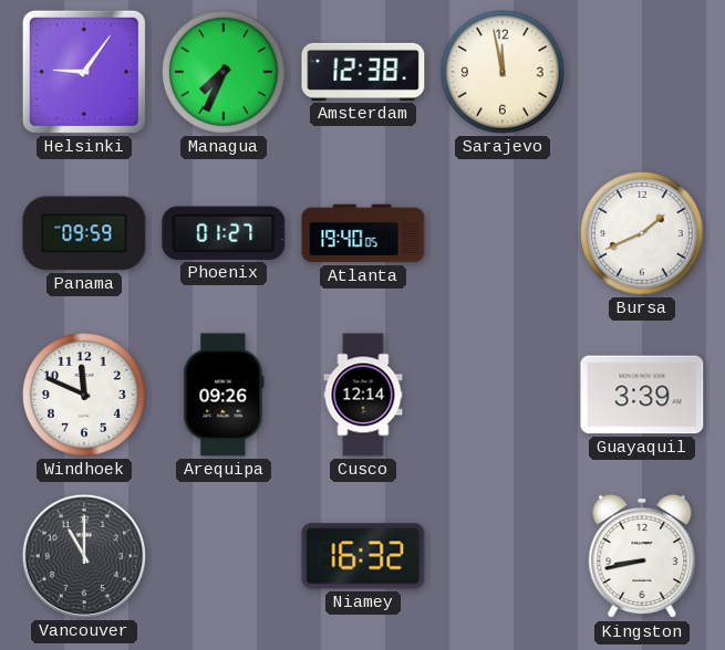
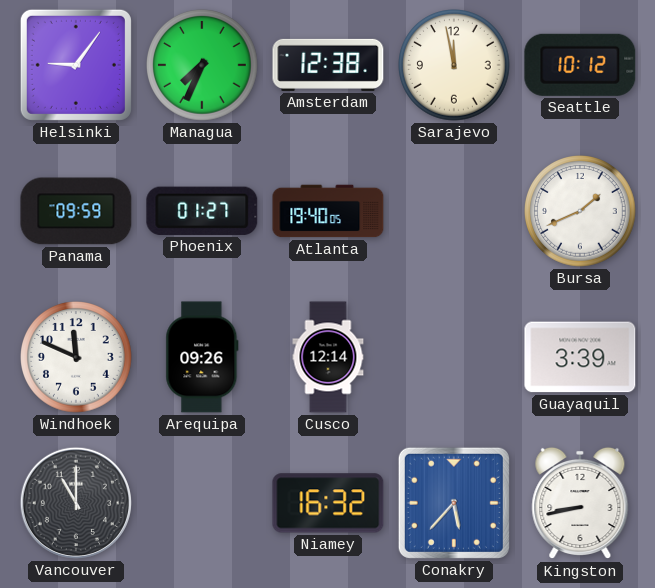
Seattle: none -> 10:12 (580, 65)
Conakry: none -> 5:37 (454, 503)
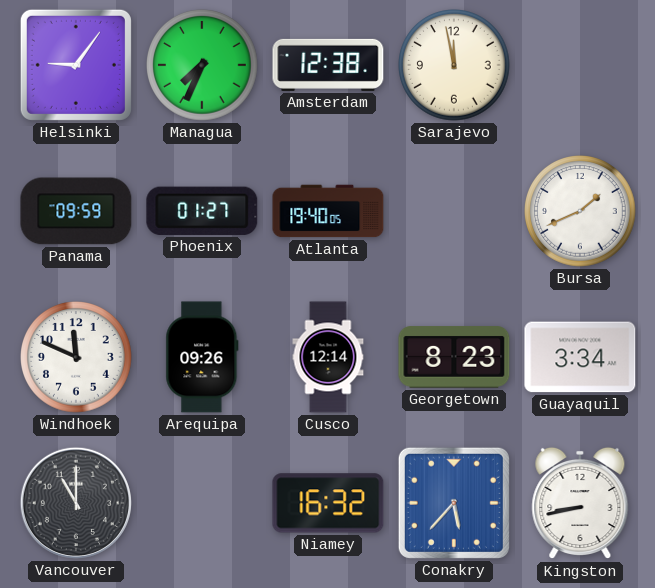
Seattle: 10:12 -> none (580, 65)
Georgetown: none -> 8:23 (454, 357)
Guayaquil: 3:39 -> 3:34 (580, 357)
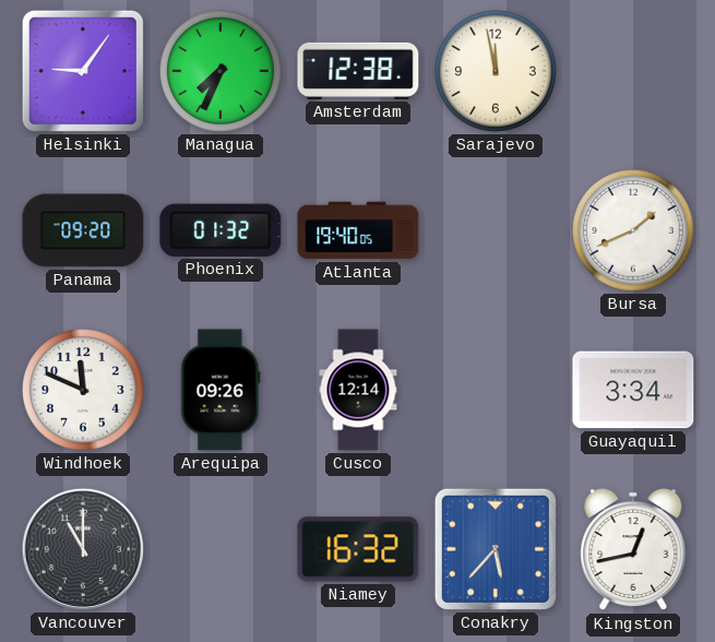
Panama: 09:59 -> 09:20 (83, 230)
Phoenix: 01:27 -> 01:32 (221, 230)
Georgetown: 8:23 -> none (454, 357)
Kingston: 8:43 -> 12:43 (633, 549)
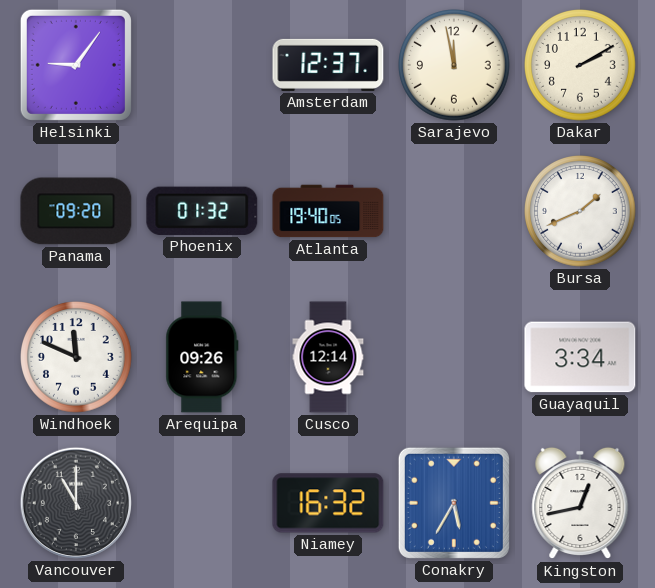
Managua: 7:34 -> none (221, 71)
Amsterdam: 12:38 -> 12:37 (328, 65)
Dakar: none -> 2:10 (580, 65)
Conakry: 5:37 -> 5:35 (454, 503)
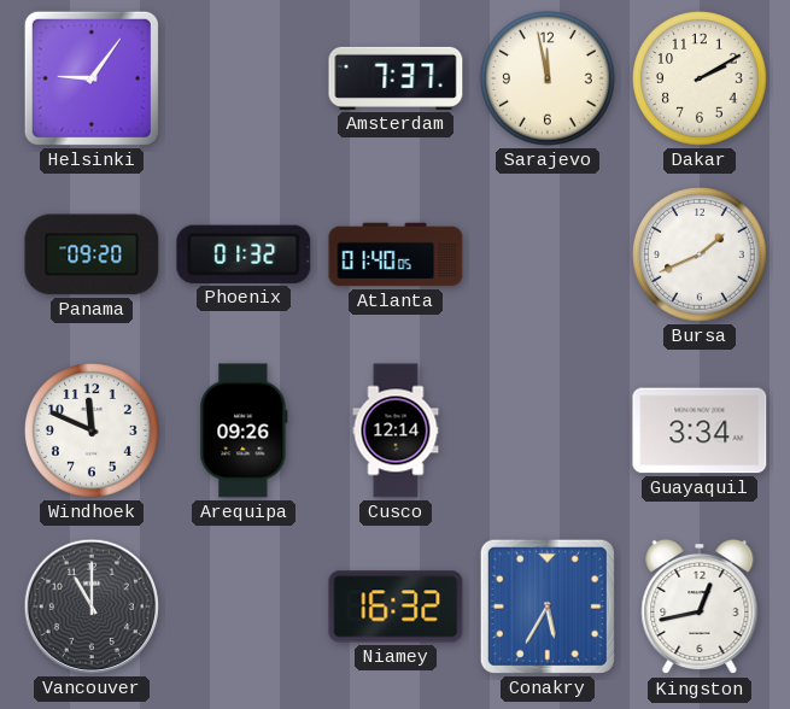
Amsterdam: 12:37 -> 7:37 (396, 78)
Atlanta: 19:40 -> 01:40 (396, 254)
